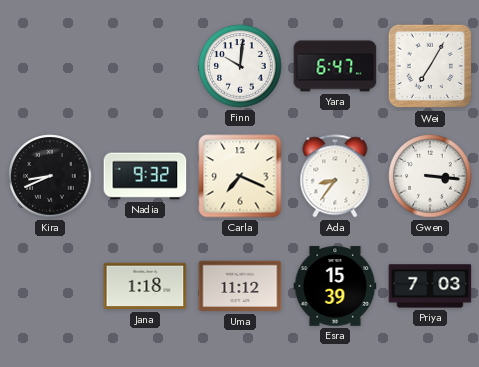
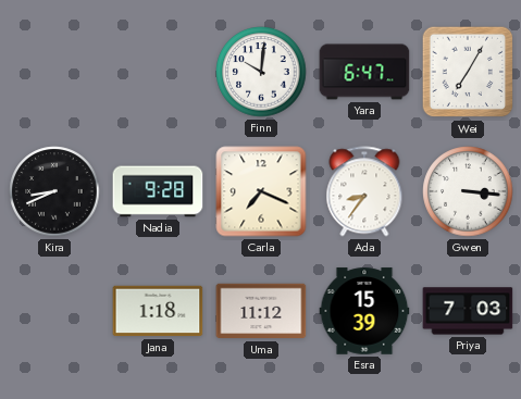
Nadia: 9:32 -> 9:28 (158, 191)
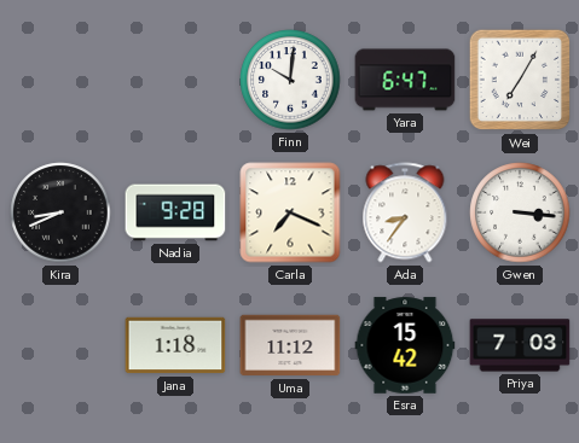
Esra: 15:39 -> 15:42 (405, 345)
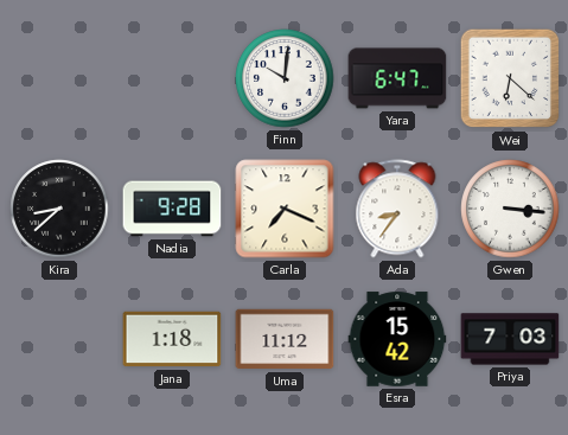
Wei: 7:05 -> 6:22 (510, 78)
Kira: 8:41 -> 8:38 (59, 209)
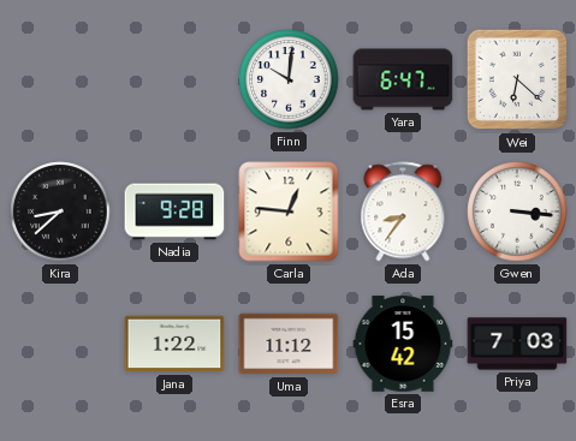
Carla: 7:19 -> 12:46 (289, 211)
Jana: 1:18 -> 1:22 (174, 344)
